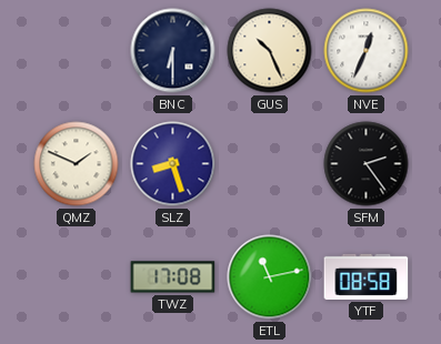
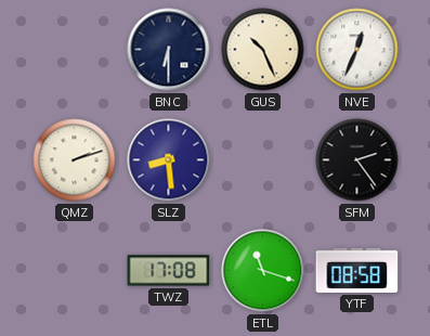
QMZ: 1:49 -> 2:12 (75, 160)
SLZ: 8:27 -> 8:29 (169, 160)
ETL: 11:13 -> 11:18 (263, 271)
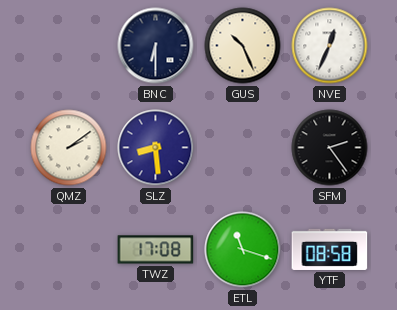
QMZ: 2:12 -> 2:09 (69, 148)
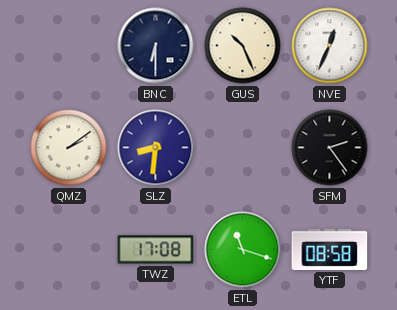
SLZ: 8:29 -> 8:31 (156, 148)
